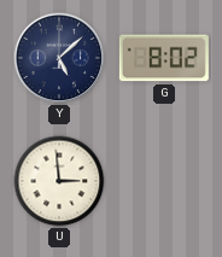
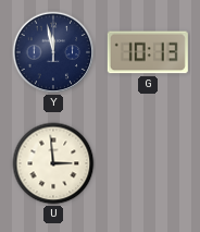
Y: 5:08 -> 11:58 (53, 52)
G: 8:02 -> 10:13 (148, 52)
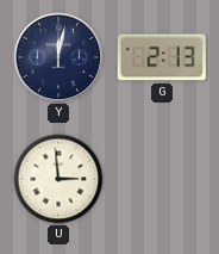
Y: 11:58 -> 12:02 (58, 57)
G: 10:13 -> 2:13 (162, 57)
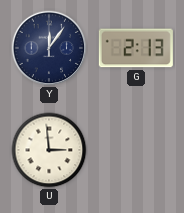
Y: 12:02 -> 12:06 (49, 48)
